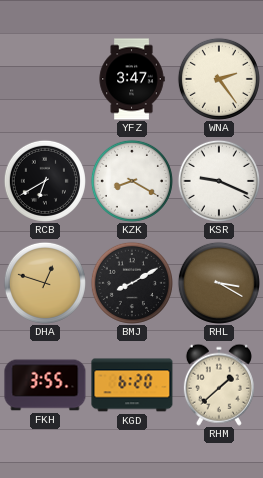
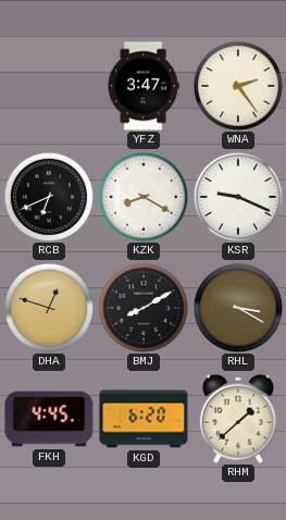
RCB: 6:40 -> 6:41 (49, 197)
FKH: 3:55 -> 4:45 (49, 419)
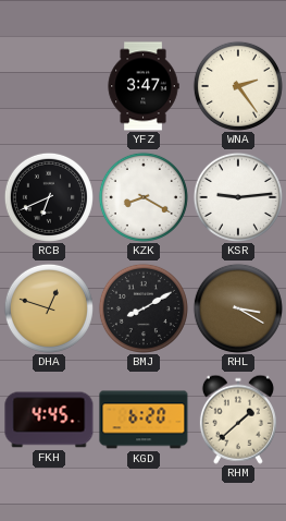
KSR: 9:19 -> 9:14 (238, 197)
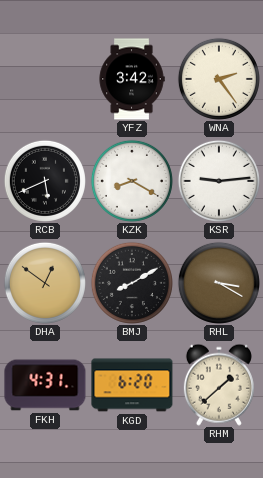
YFZ: 3:47 -> 3:42 (132, 79)
RCB: 6:41 -> 5:41 (45, 181)
DHA: 12:48 -> 12:51 (45, 283)
FKH: 4:45 -> 4:31 (45, 385)
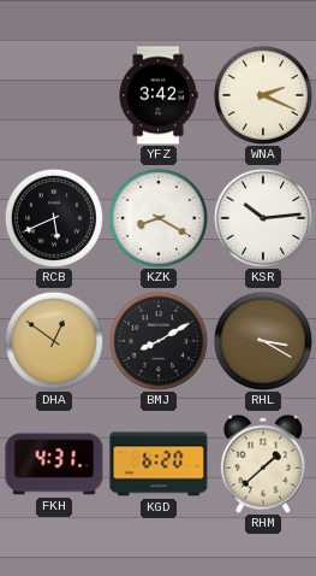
WNA: 2:24 -> 2:19 (263, 95)
KSR: 9:14 -> 10:14 (263, 218)
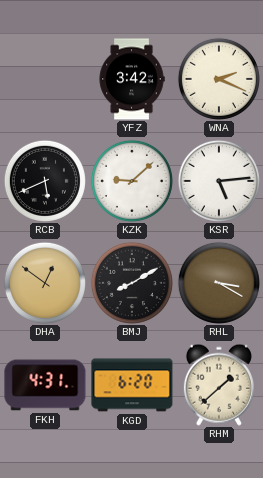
KZK: 8:20 -> 9:08 (132, 181)
KSR: 10:14 -> 5:14 (219, 181)
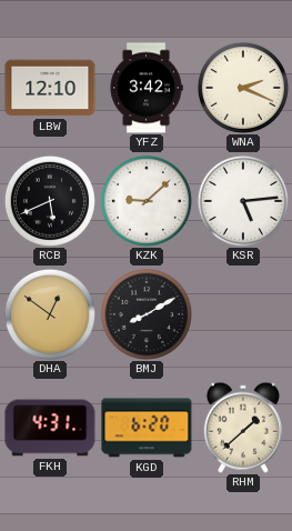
LBW: none -> 12:10 (50, 88)
RHL: 3:20 -> none (219, 283)
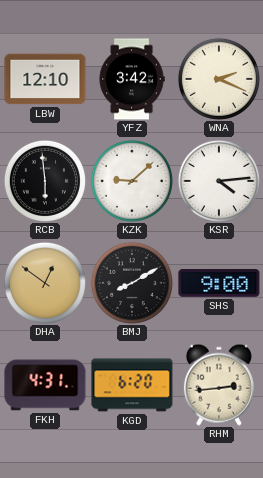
RCB: 5:41 -> 5:59 (45, 181)
KSR: 5:14 -> 4:14 (219, 181)
SHS: none -> 9:00 (219, 284)
RHM: 1:38 -> 2:44 (219, 385)
